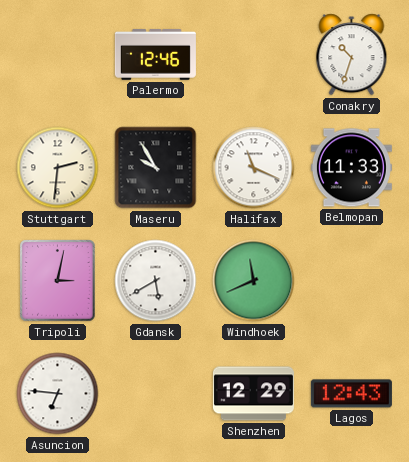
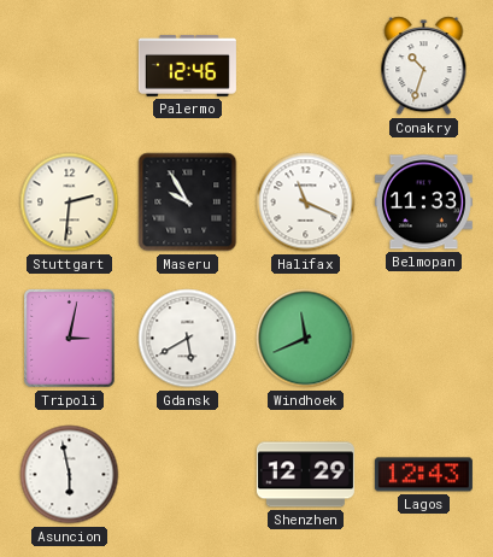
Asuncion: 6:46 -> 5:58 (70, 475)
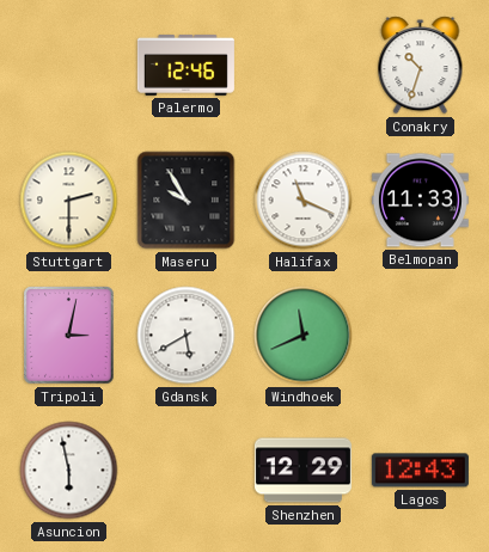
Stuttgart: 2:31 -> 2:30 (69, 201)
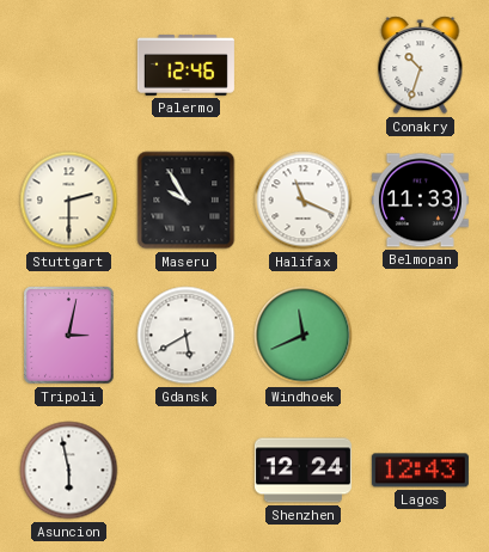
Shenzhen: 12:29 -> 12:24 (302, 471)
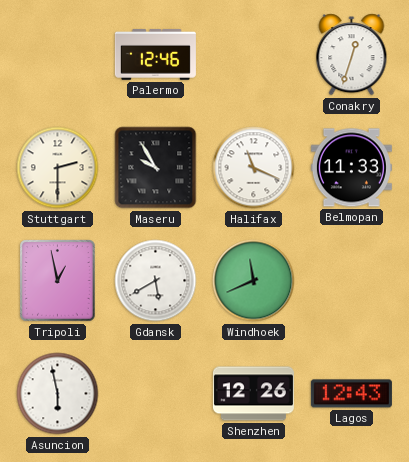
Conakry: 10:33 -> 12:33 (352, 55)
Tripoli: 3:02 -> 12:58 (58, 281)
Shenzhen: 12:24 -> 12:26 (253, 394)
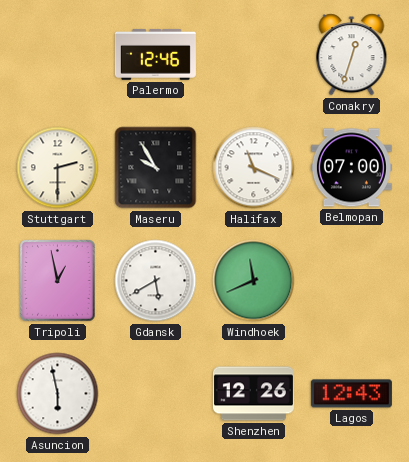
Belmopan: 11:33 -> 07:00 (351, 168)
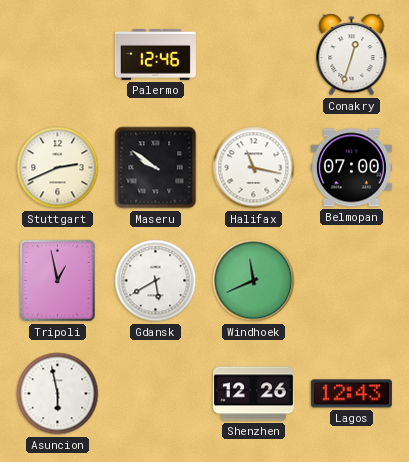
Stuttgart: 2:30 -> 2:41 (58, 168)
Maseru: 9:55 -> 9:51 (156, 168)
Halifax: 11:19 -> 11:17 (254, 168)
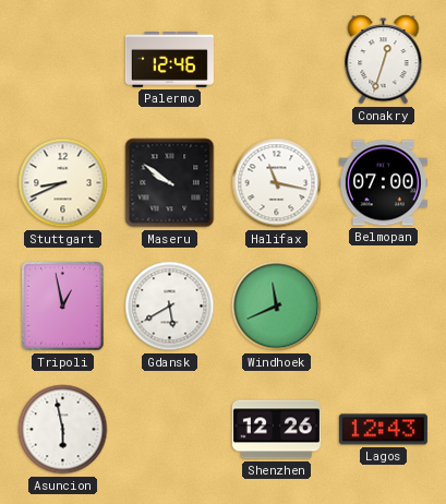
Stuttgart: 2:41 -> 8:41 (63, 183)
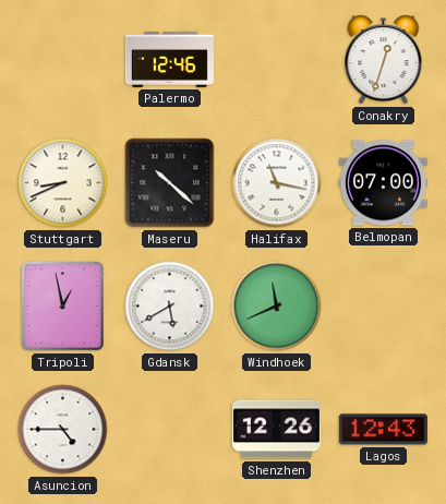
Maseru: 9:51 -> 10:22 (170, 183)
Asuncion: 5:58 -> 4:45 (63, 430)
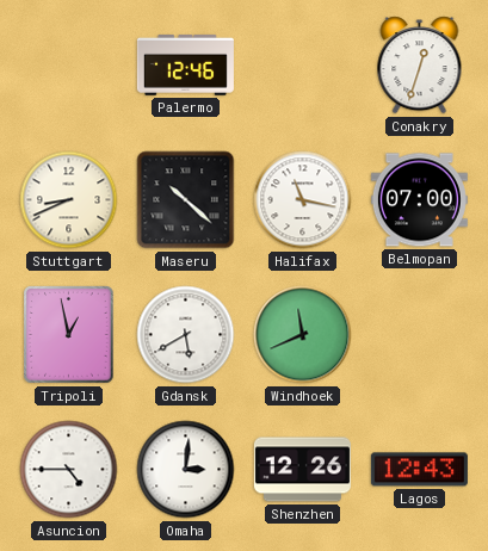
Omaha: none -> 3:01 (186, 470)
